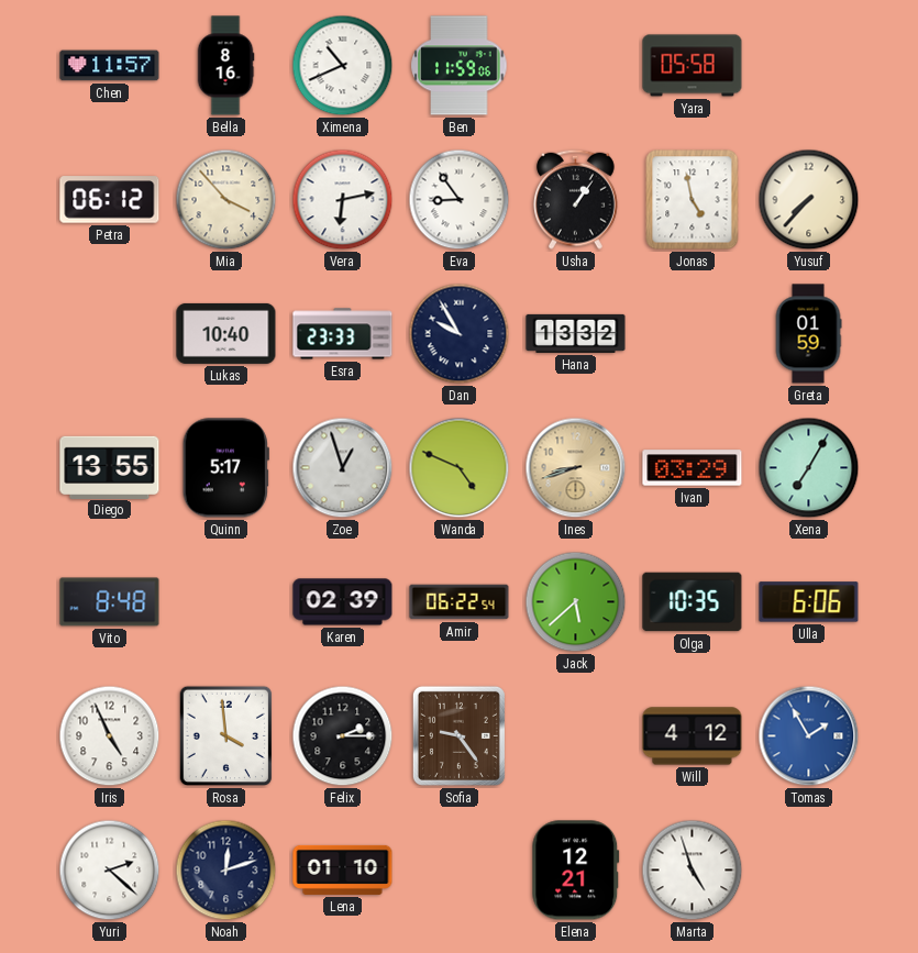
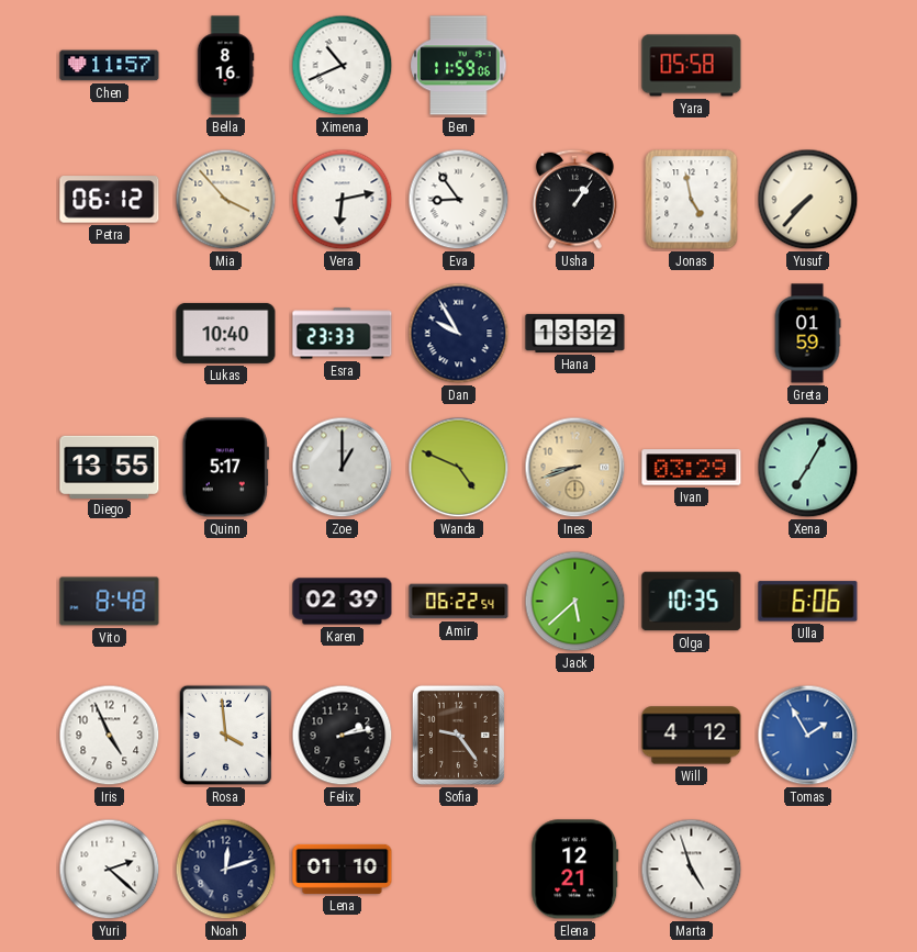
Zoe: 12:57 -> 1:00 (343, 468)
Felix: 2:15 -> 2:13 (343, 736)
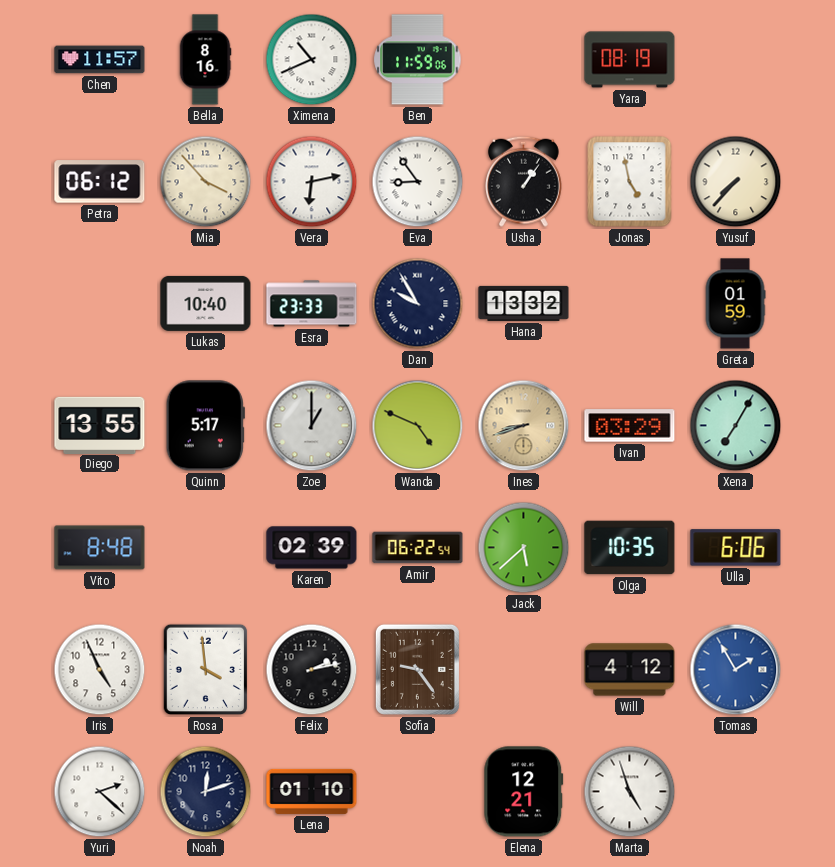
Yara: 05:58 -> 08:19 (630, 60)
